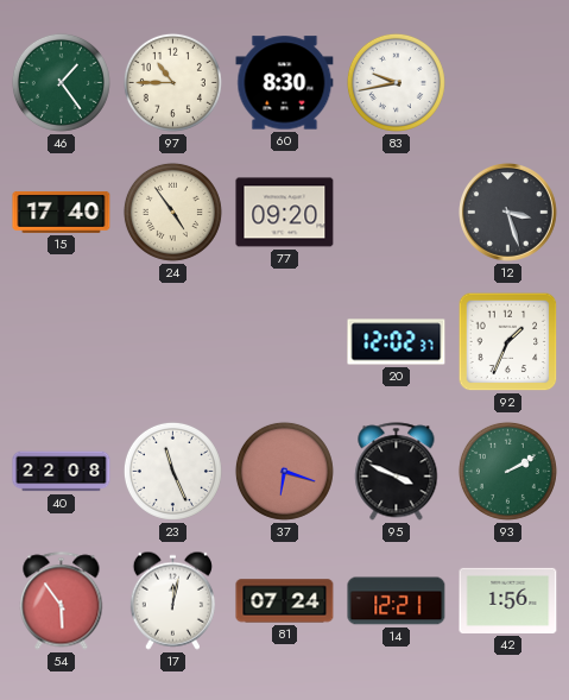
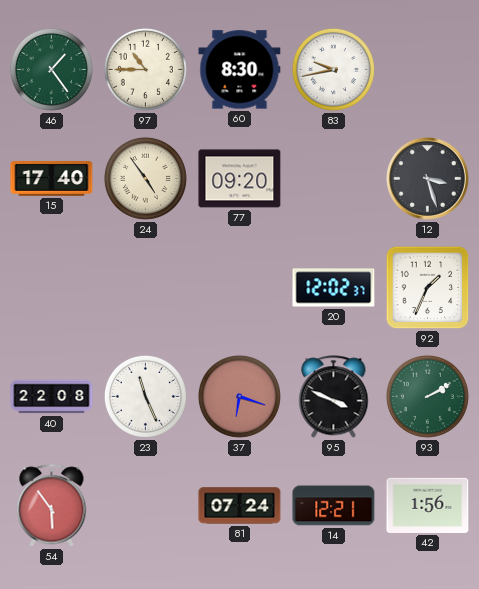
17: 12:02 -> none (172, 600)
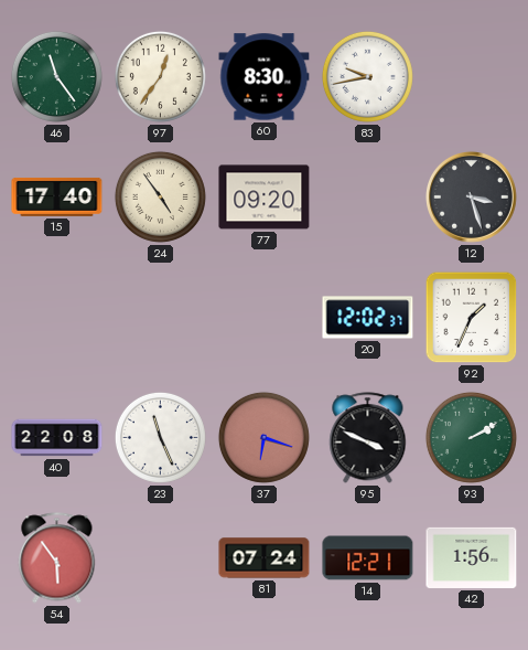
46: 1:24 -> 11:24 (56, 76)
97: 10:45 -> 12:36 (160, 76)
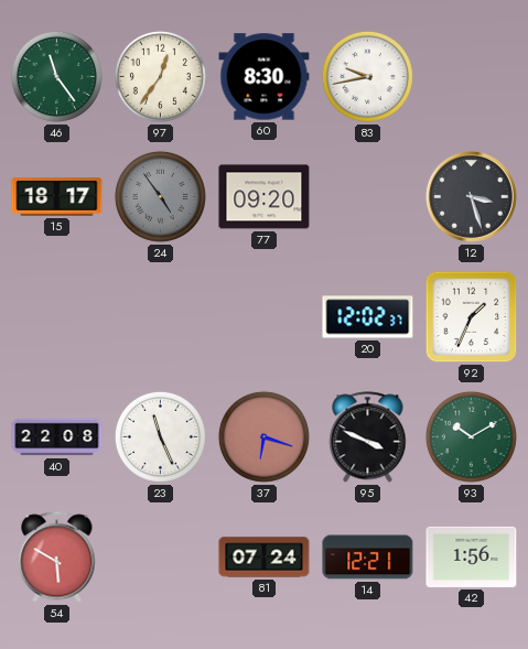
15: 17:40 -> 18:17 (57, 196)
24 dial: cream -> grey (160, 196)
93: 2:10 -> 10:10 (471, 436)
54: 5:54 -> 5:50 (57, 558)
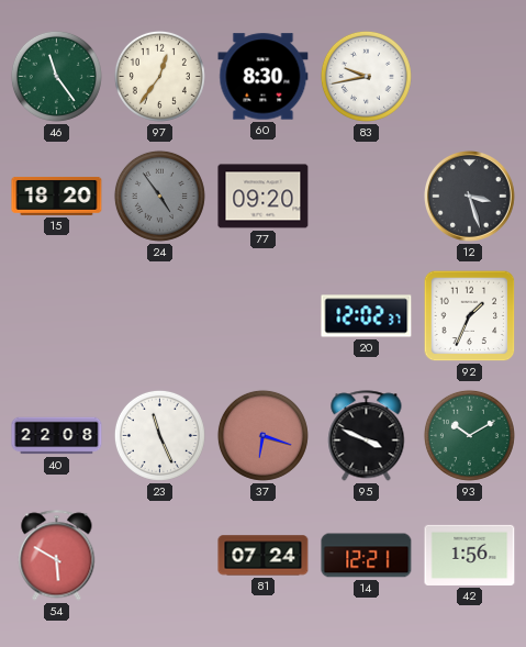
15: 18:17 -> 18:20 (57, 196)
